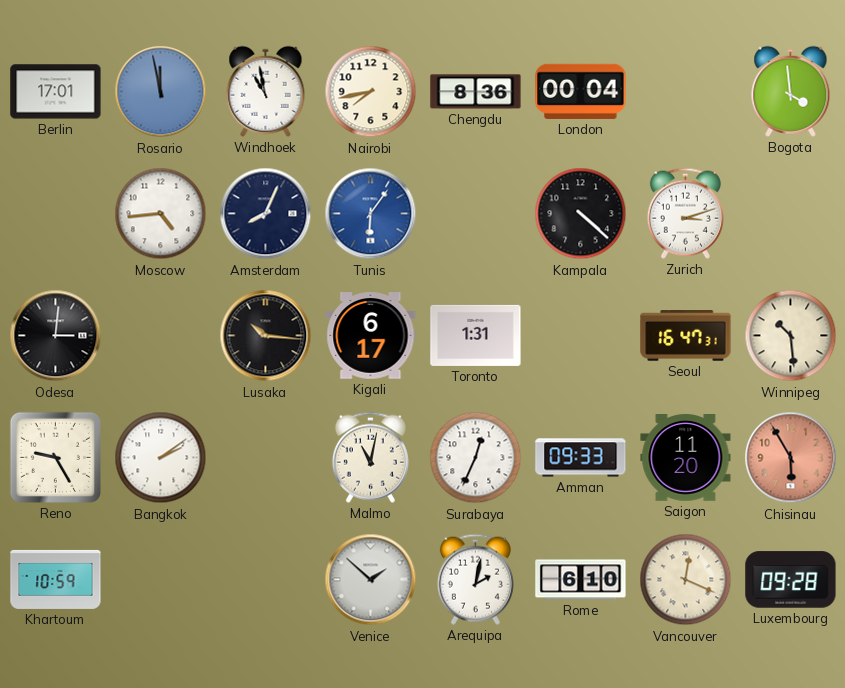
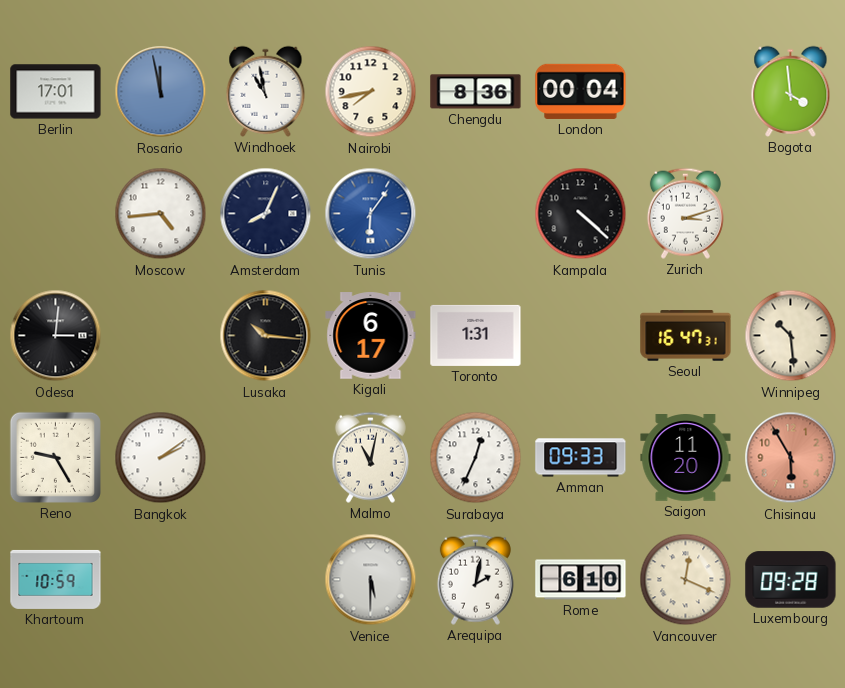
Venice: 1:52 -> 5:30 (371, 580)
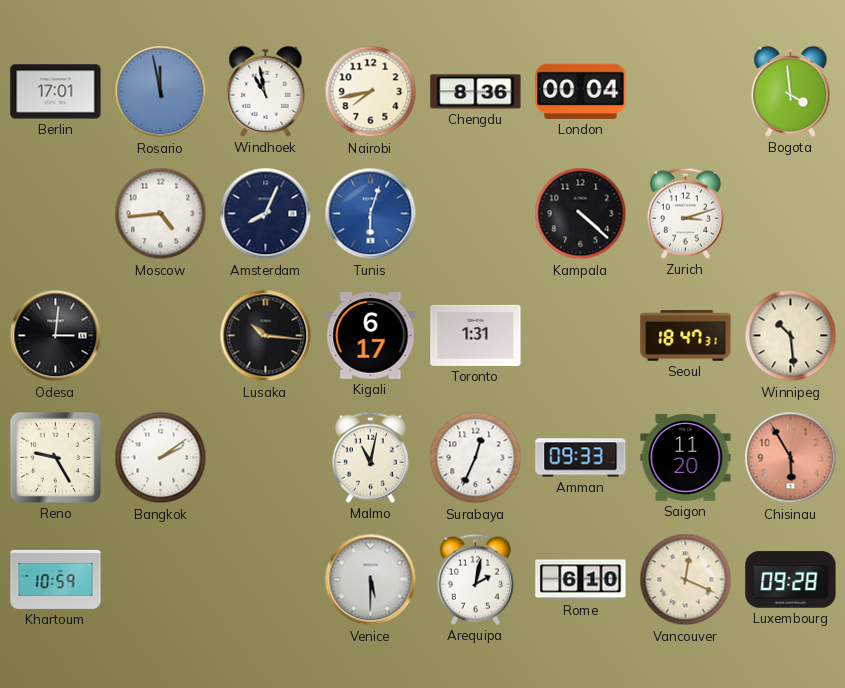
Tunis: 6:06 -> 6:03 (371, 214)
Seoul: 16:47 -> 18:47 (686, 336)
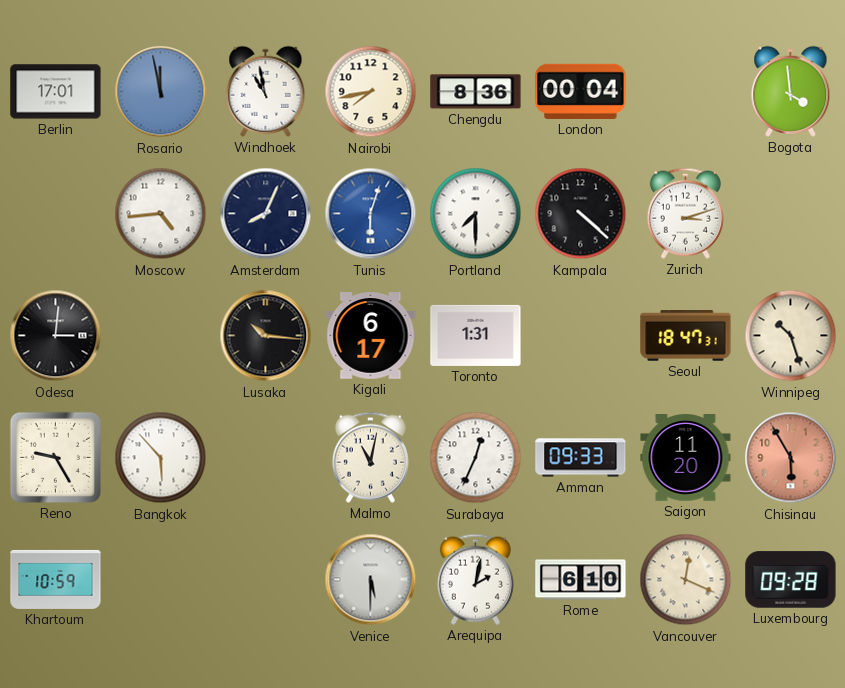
Portland: none -> 7:30 (476, 214)
Winnipeg: 10:29 -> 10:27 (791, 336)
Bangkok: 2:09 -> 5:53 (161, 458)
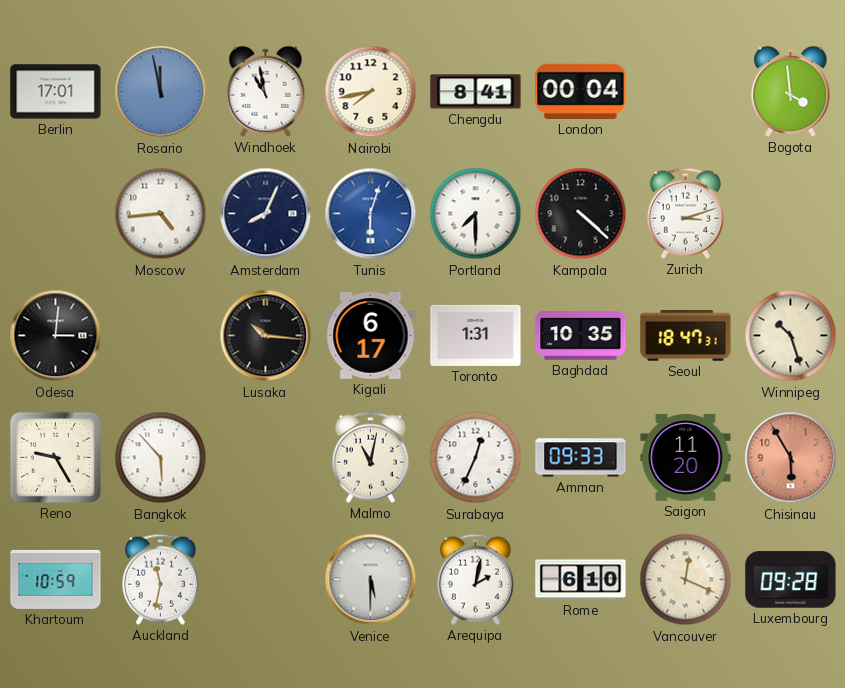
Chengdu: 8:36 -> 8:41 (476, 92)
Baghdad: none -> 10:35 (581, 336)
Auckland: none -> 11:32 (160, 579)
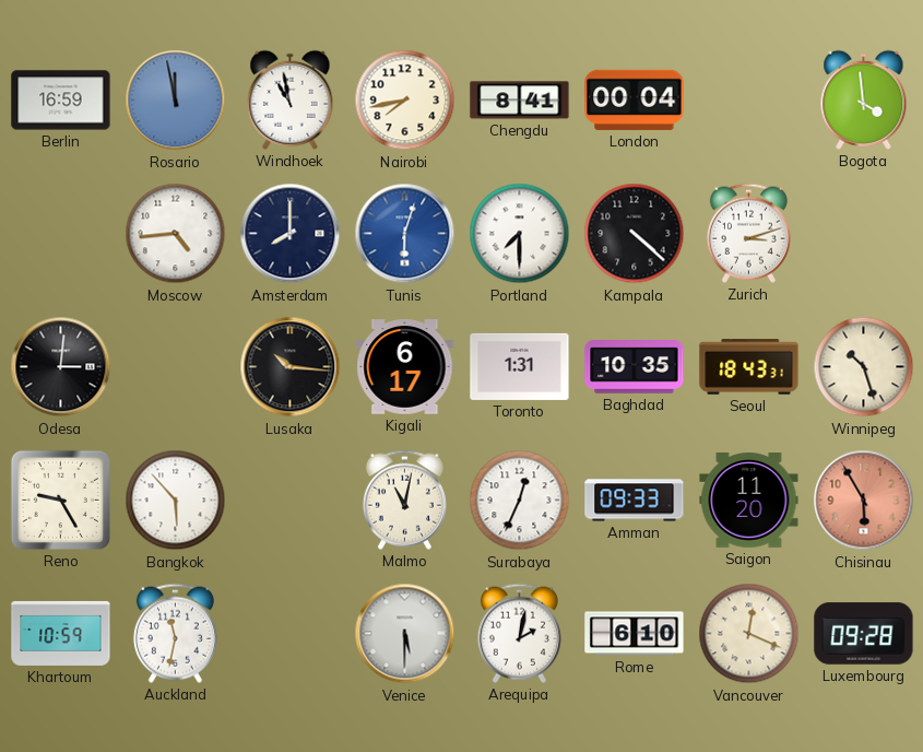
Berlin: 17:01 -> 16:59 (61, 101)
Amsterdam: 8:04 -> 8:00 (291, 234)
Seoul: 18:47 -> 18:43 (749, 367)
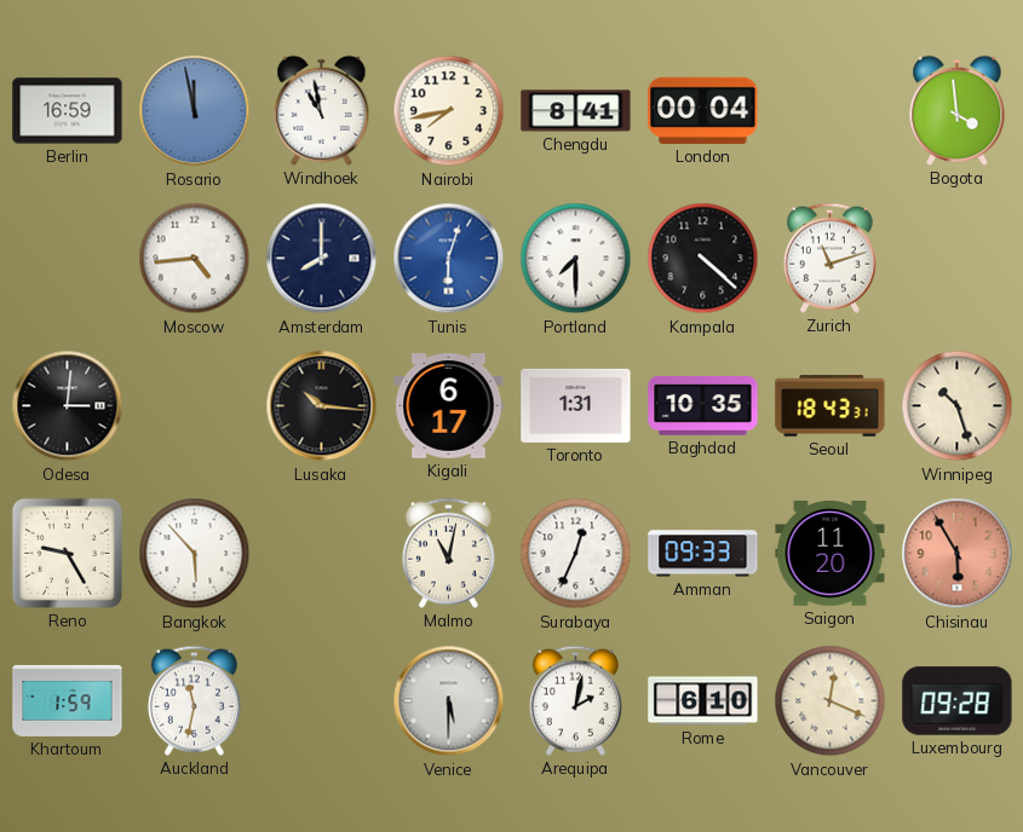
Zurich: 3:12 -> 11:12 (829, 258)
Khartoum: 10:59 -> 1:59 (68, 700)
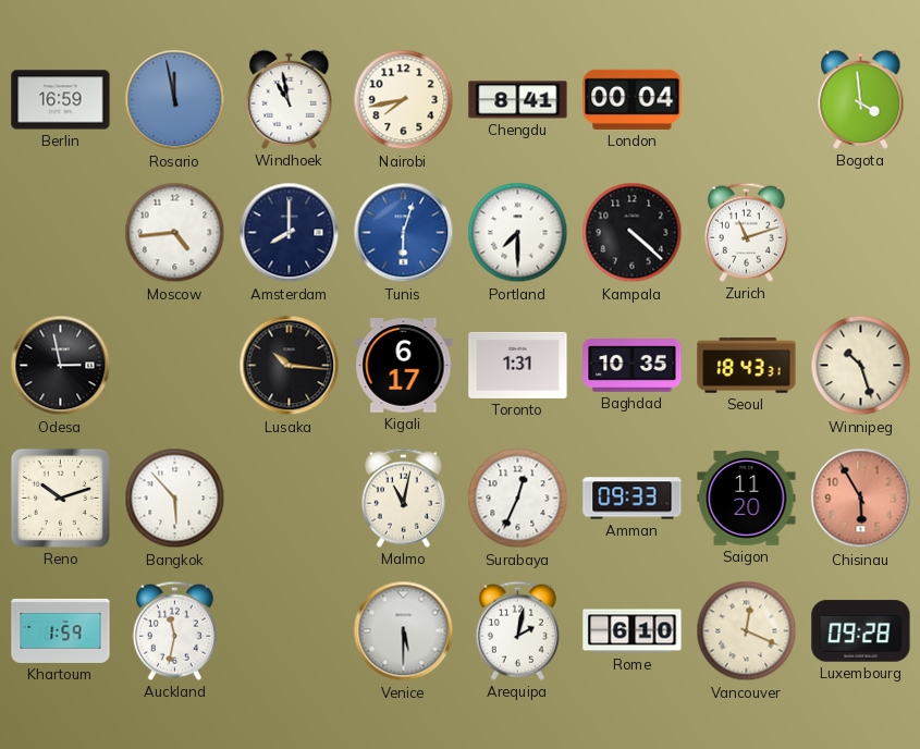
Odesa: 3:01 -> 2:58 (61, 366)
Reno: 9:25 -> 10:12 (60, 498)
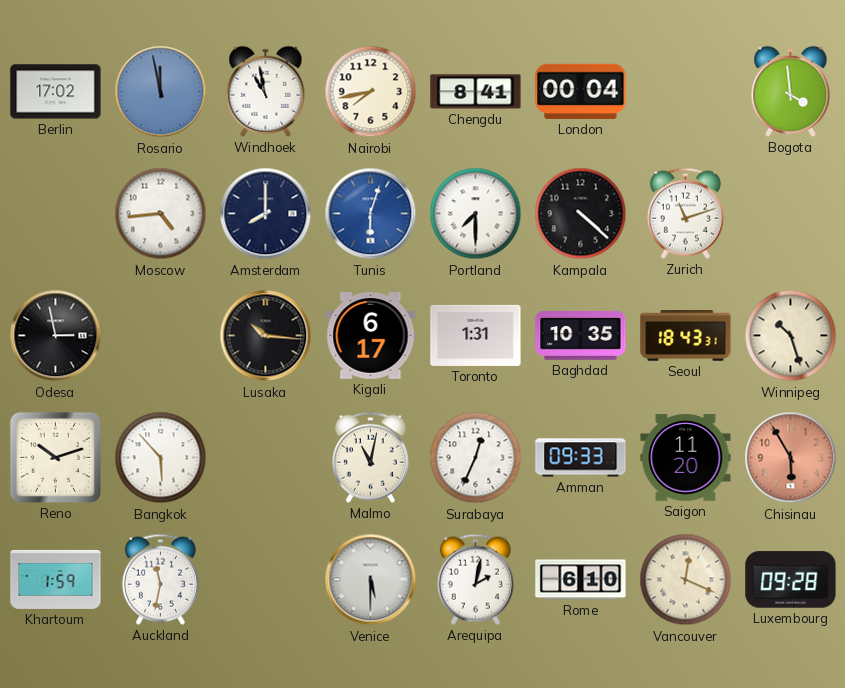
Berlin: 16:59 -> 17:02 (56, 92)
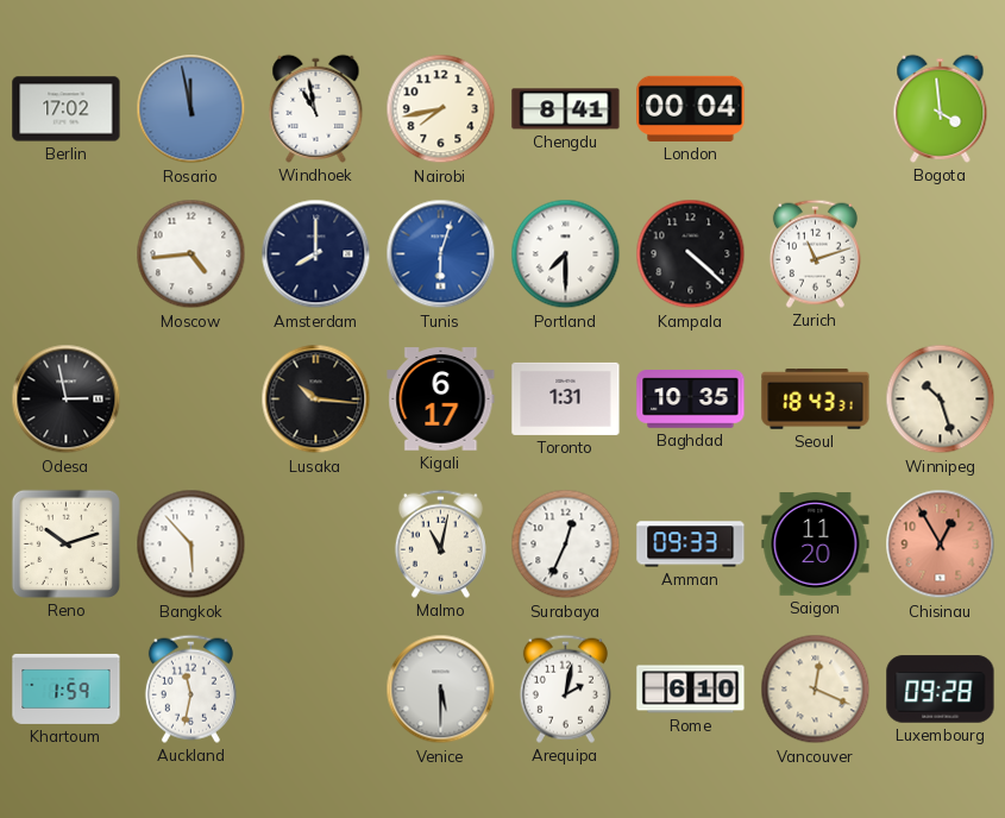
Chisinau: 5:55 -> 12:55 (941, 545)
